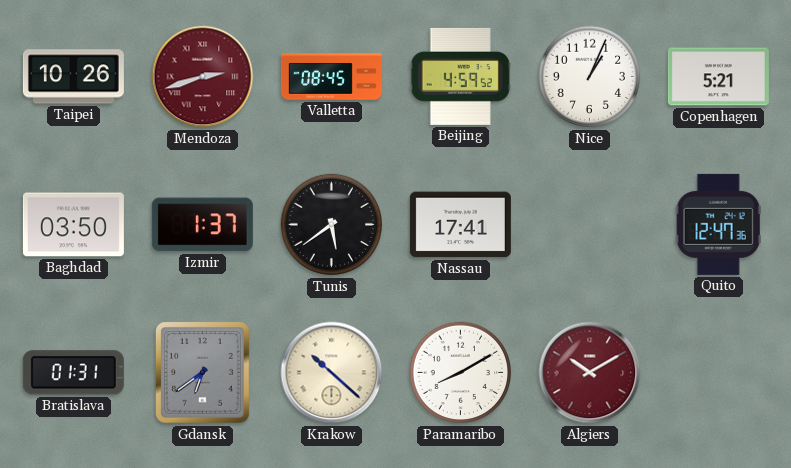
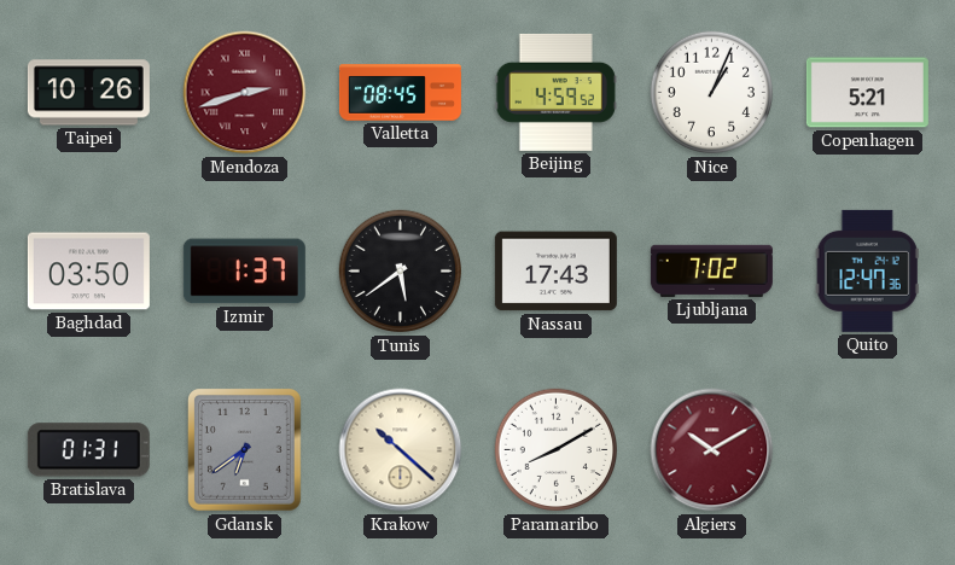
Nassau: 17:41 -> 17:43 (555, 272)
Ljubljana: none -> 7:02 (711, 270)
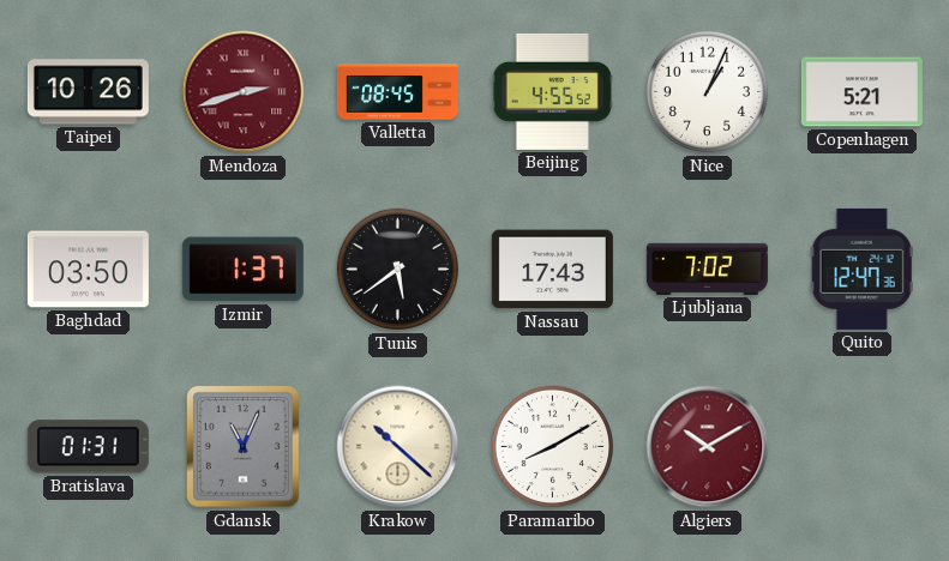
Beijing: 4:59 -> 4:55 (552, 91)
Gdansk: 6:39 -> 11:04 (244, 447)
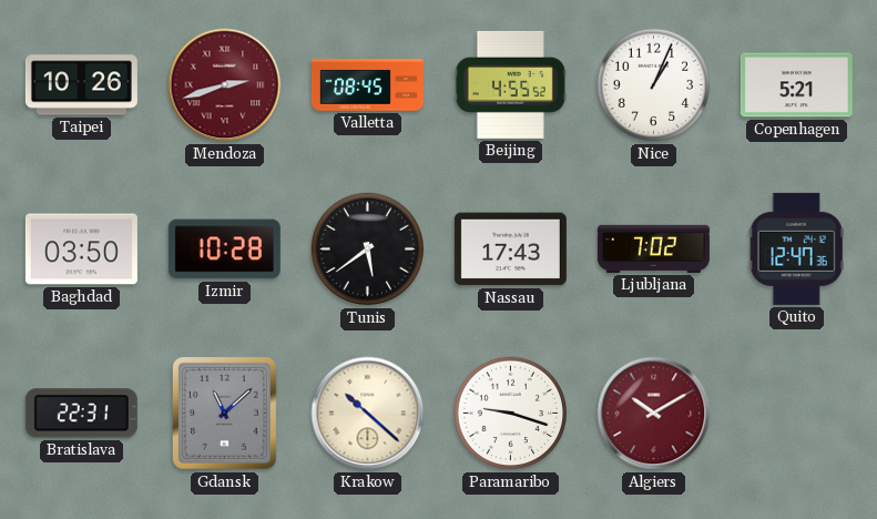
Izmir: 1:37 -> 10:28 (224, 250)
Bratislava: 01:31 -> 22:31 (81, 414)
Gdansk: 11:04 -> 11:08 (225, 414)
Paramaribo: 8:10 -> 9:18 (511, 414)
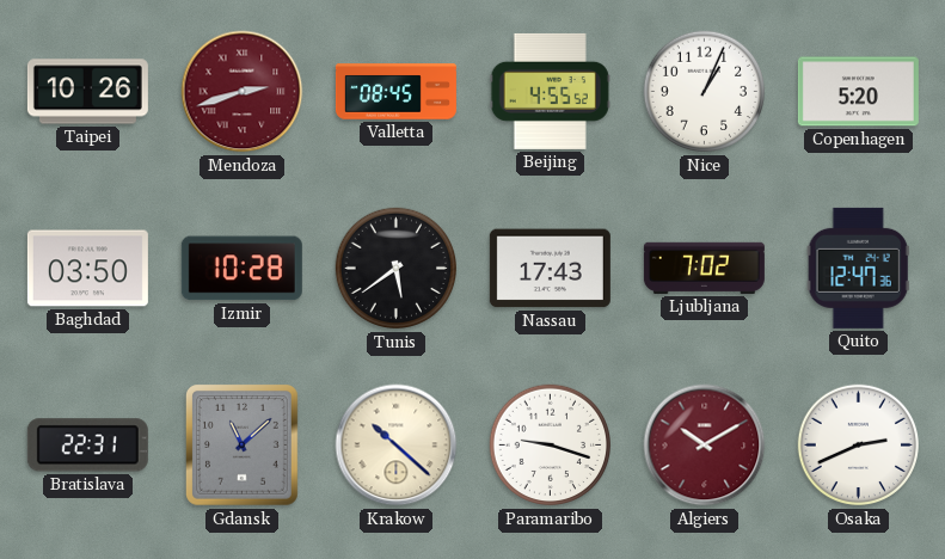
Copenhagen: 5:21 -> 5:20 (858, 92)
Osaka: none -> 2:41 (859, 446)
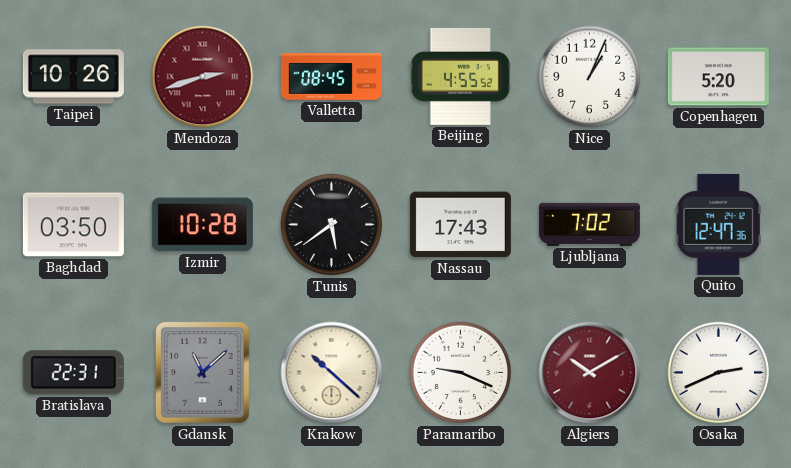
Paramaribo: 9:18 -> 9:19 (461, 373)
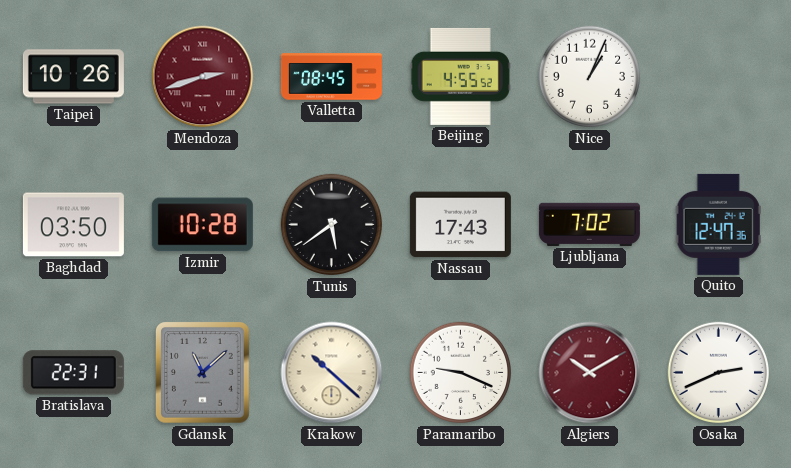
Copenhagen: 5:20 -> none (718, 77)
